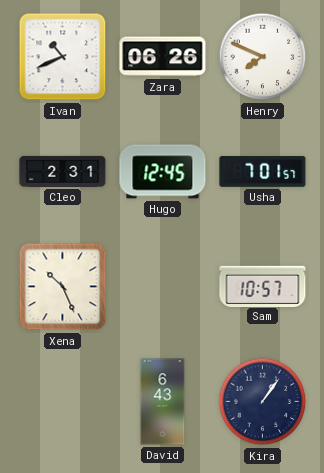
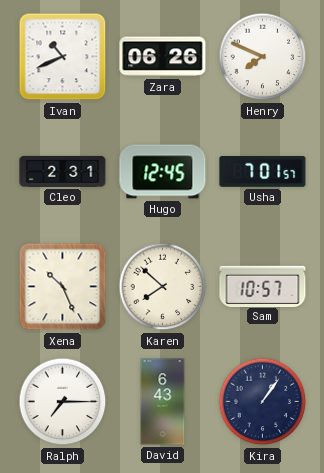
Karen: none -> 7:52 (163, 287)
Ralph: none -> 7:15 (63, 402)
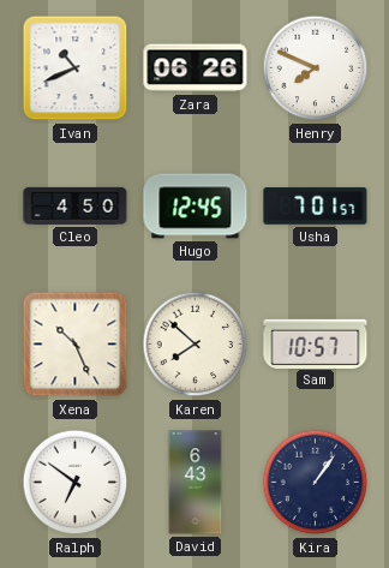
Cleo: 2:31 -> 4:50 (76, 205)
Ralph: 7:15 -> 6:51 (76, 483)
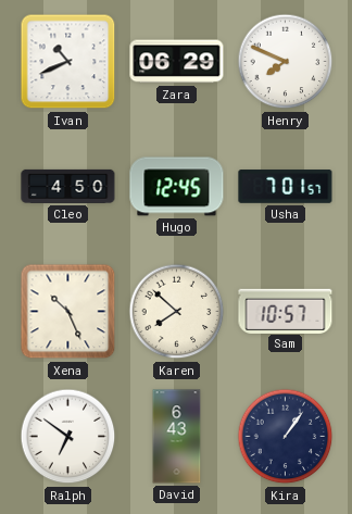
Zara: 06:26 -> 06:29 (177, 62)
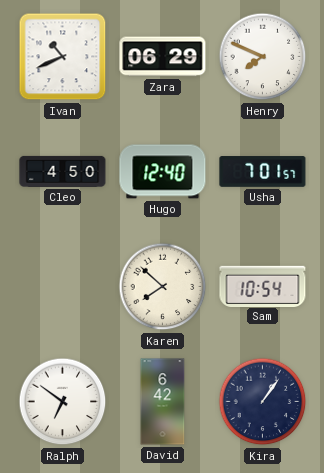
Hugo: 12:45 -> 12:40 (163, 172)
Xena: 10:26 -> none (68, 312)
Sam: 10:57 -> 10:54 (263, 286)
David: 6:43 -> 6:42 (163, 402)
